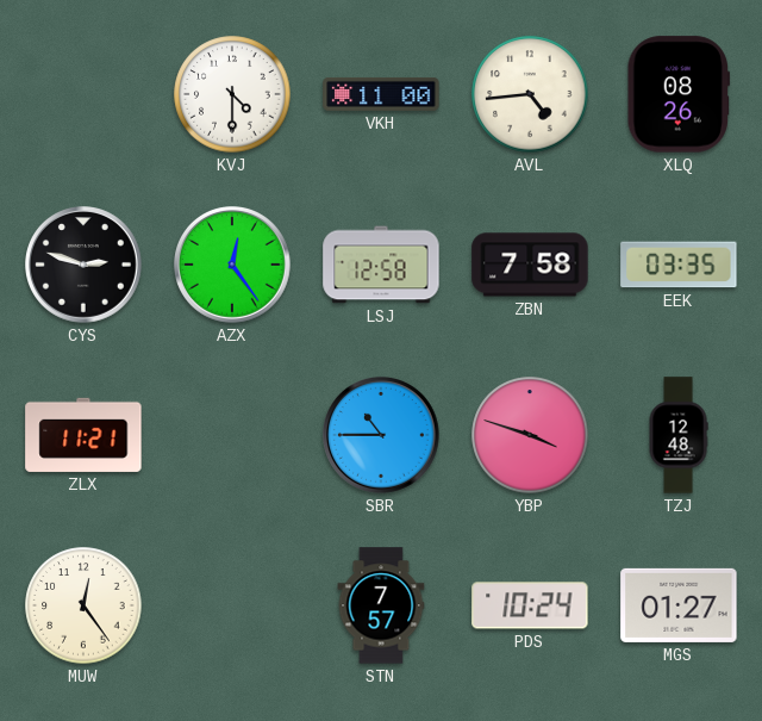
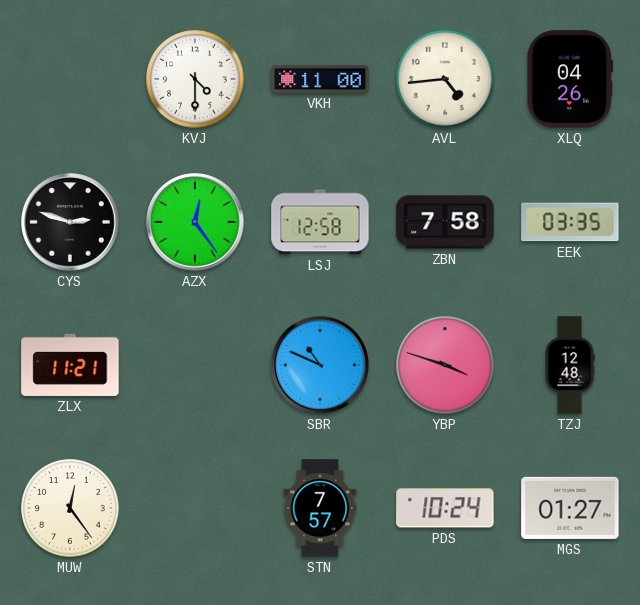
XLQ: 08:26 -> 04:26 (569, 79)
SBR: 10:45 -> 10:49 (321, 366)
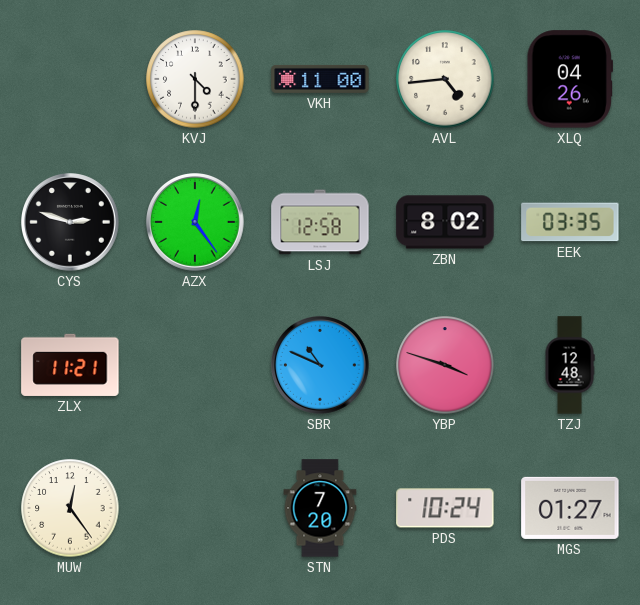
ZBN: 7:58 -> 8:02 (445, 222)
STN: 7:57 -> 7:20 (320, 508)
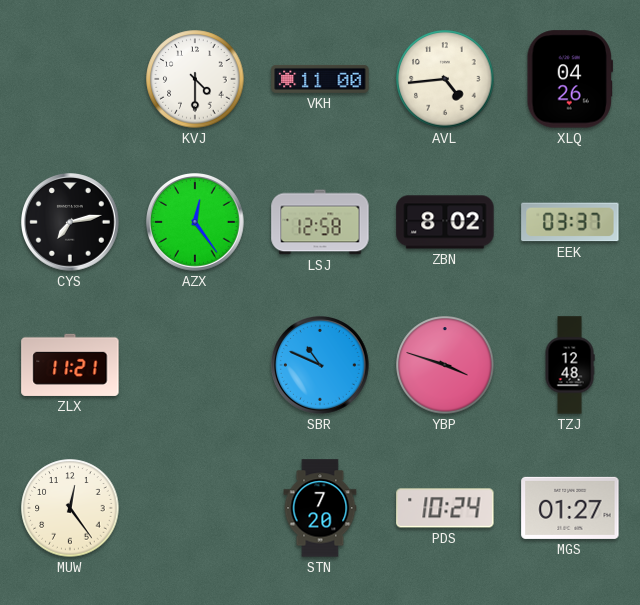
CYS: 2:48 -> 7:13 (71, 223)
EEK: 03:35 -> 03:37 (570, 222)
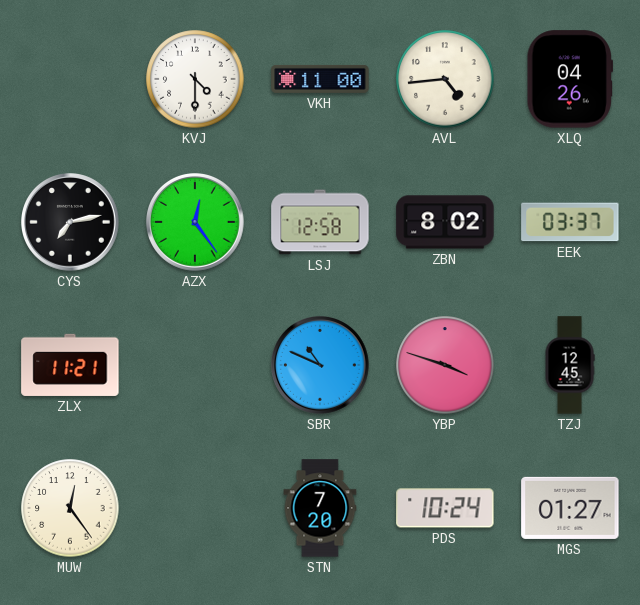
TZJ: 12:48 -> 12:45 (570, 365)
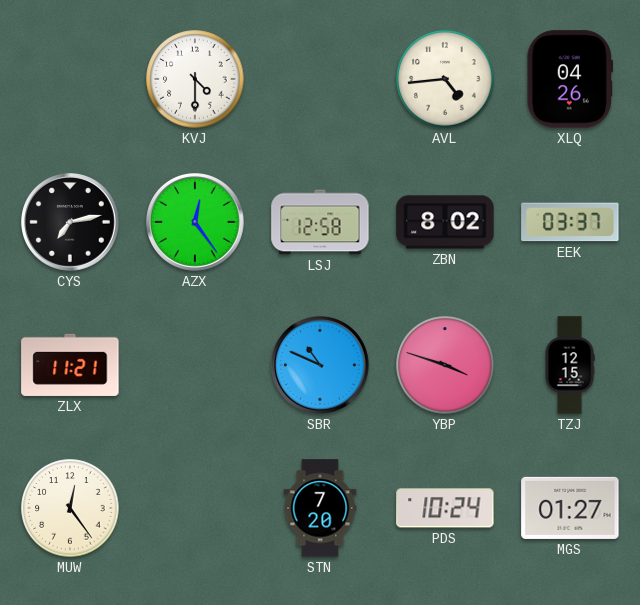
VKH: 11:00 -> none (320, 79)
TZJ: 12:45 -> 12:15 (570, 365)
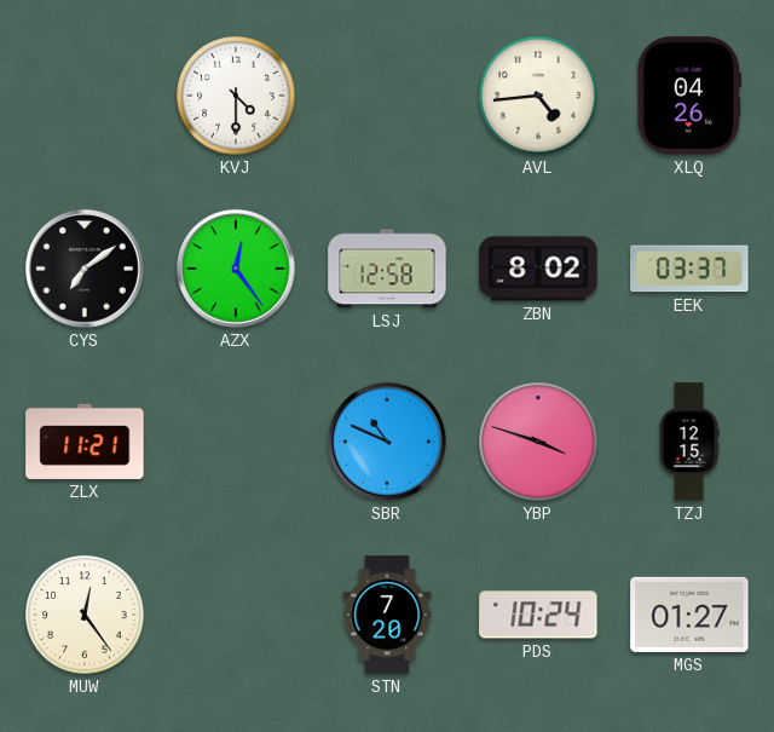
CYS: 7:13 -> 7:09 (86, 270)
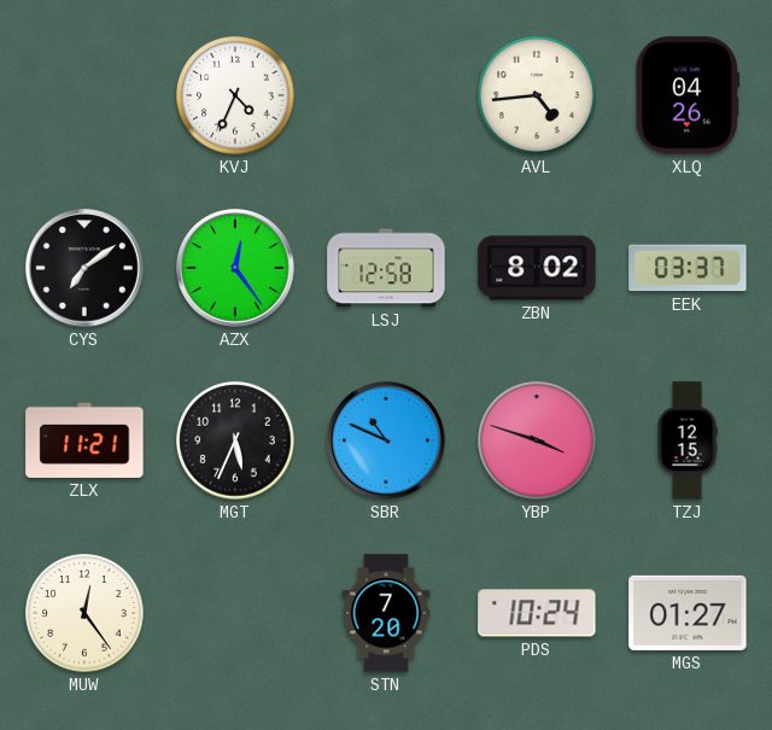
KVJ: 4:30 -> 4:34 (235, 95)
MGT: none -> 5:34 (235, 440)
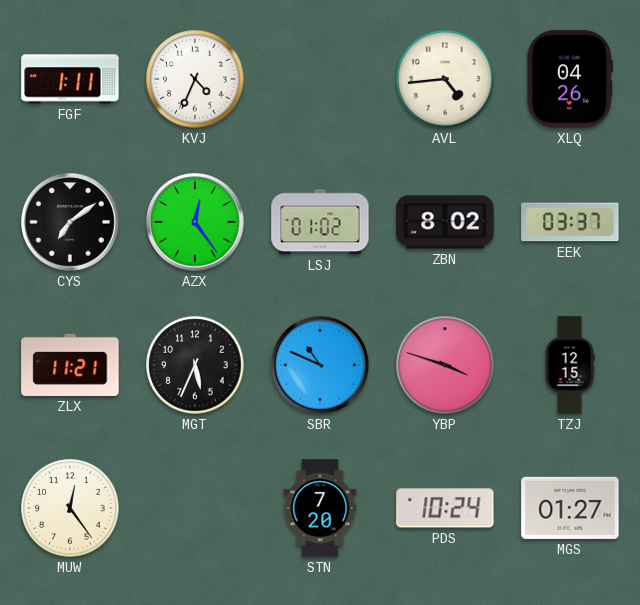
FGF: none -> 1:11 (70, 79)
LSJ: 12:58 -> 01:02 (320, 222)
